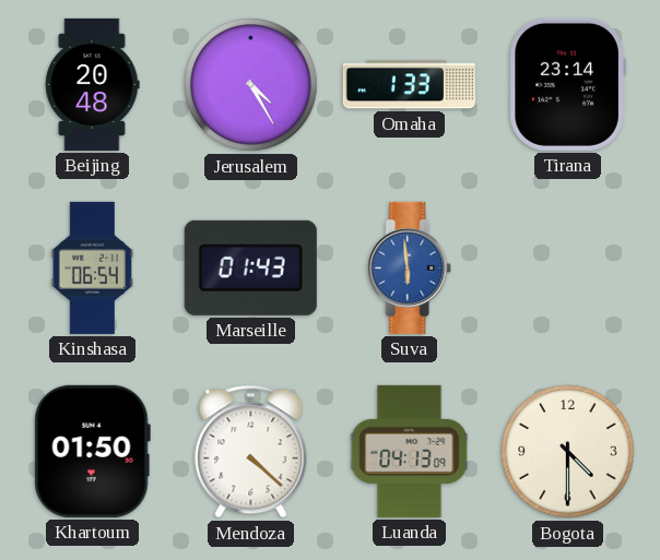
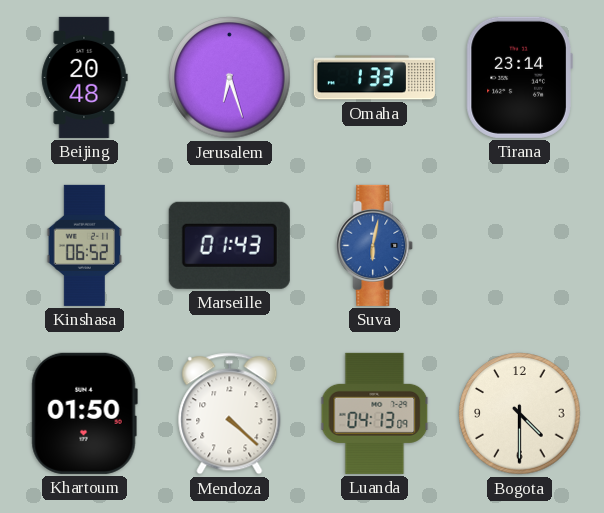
Jerusalem: 4:25 -> 6:27 (230, 78)
Kinshasa: 06:54 -> 06:52 (85, 245)
Suva: 5:59 -> 6:02 (375, 245)
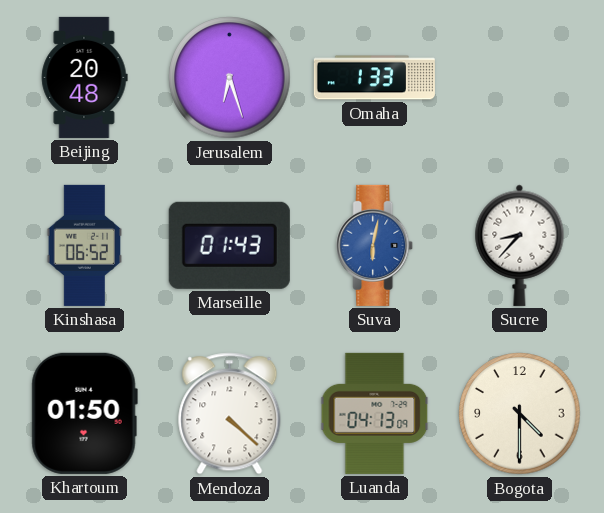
Tirana: 23:14 -> none (519, 77)
Sucre: none -> 8:37 (520, 245)
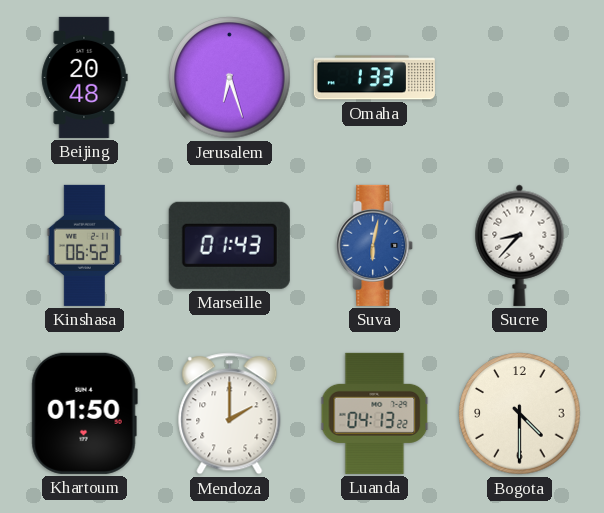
Mendoza: 4:22 -> 2:00 (230, 414)
Luanda: 04:13:09 -> 04:13:22 (375, 413)
